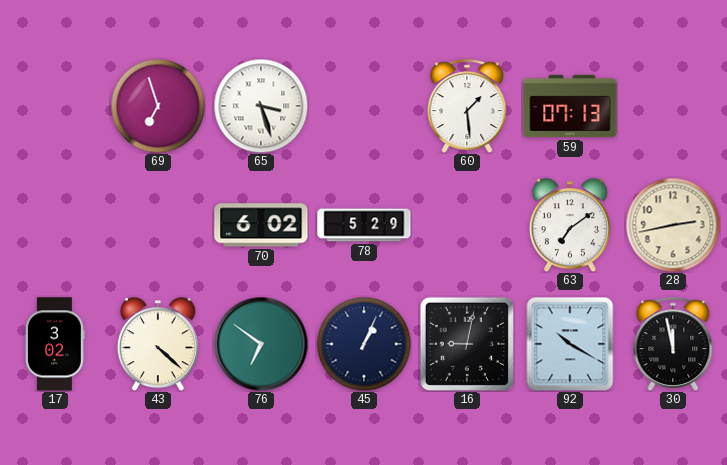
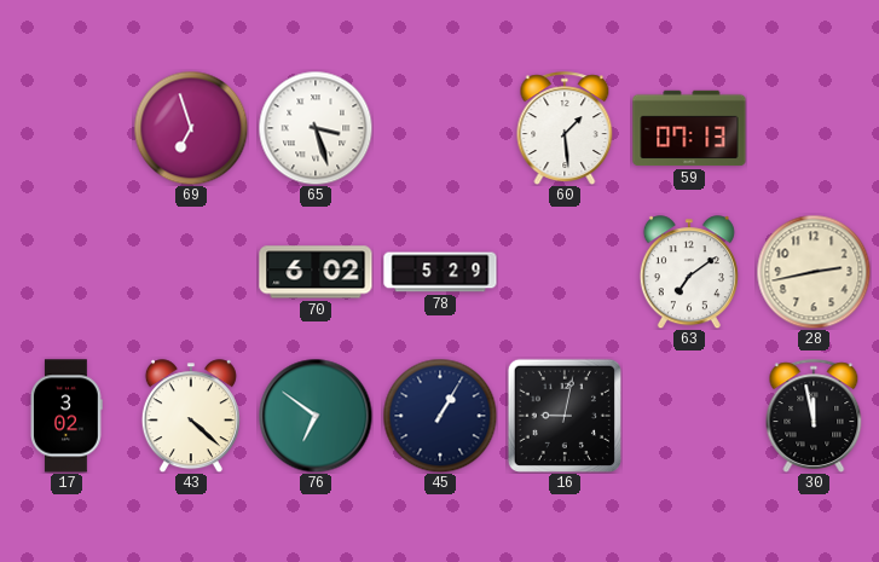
45: 1:04 -> 1:05 (440, 416)
92: 10:20 -> none (570, 344)
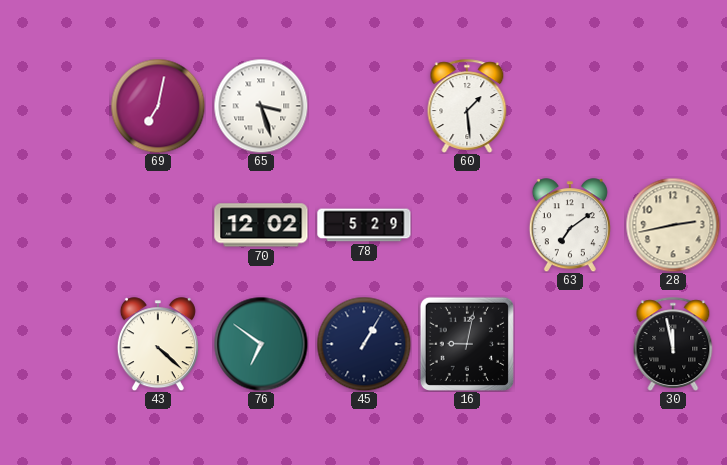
69: 6:57 -> 7:02 (158, 106)
59: 07:13 -> none (689, 128)
70: 6:02 -> 12:02 (261, 225)
17: 3:02 -> none (68, 416)
